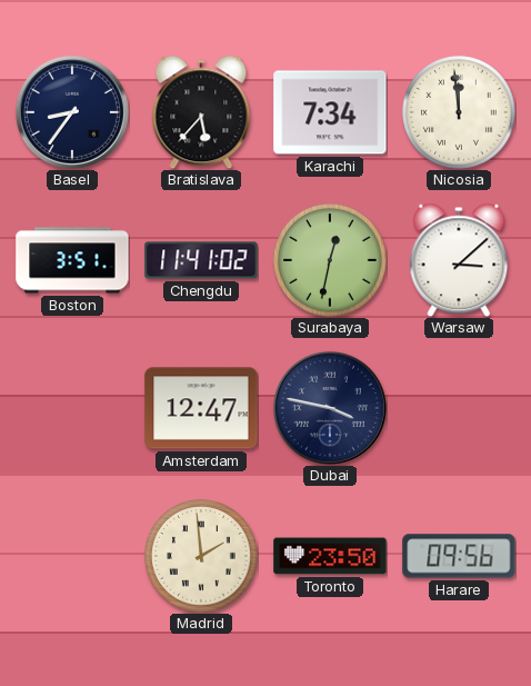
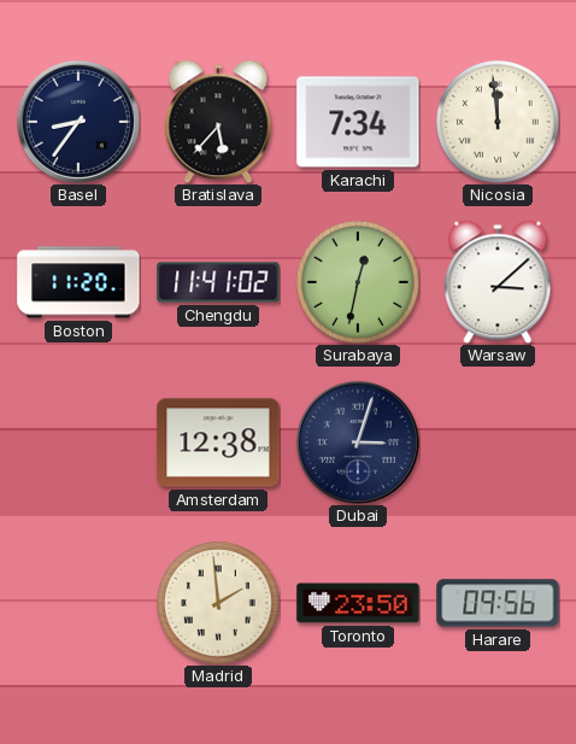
Boston: 3:51 -> 11:20 (78, 282)
Amsterdam: 12:47 -> 12:38 (218, 443)
Dubai: 3:47 -> 3:03 (358, 443)
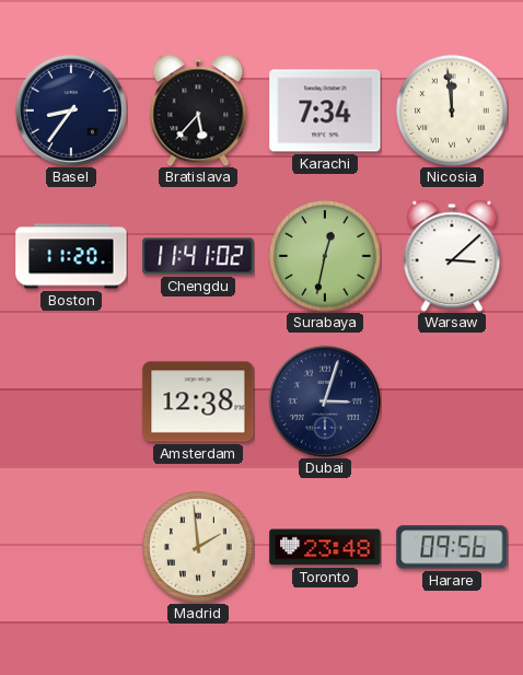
Toronto: 23:50 -> 23:48 (325, 547)
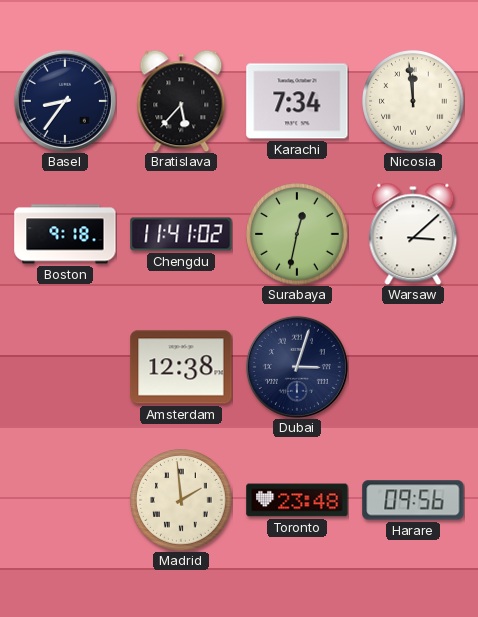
Boston: 11:20 -> 9:18 (65, 234)
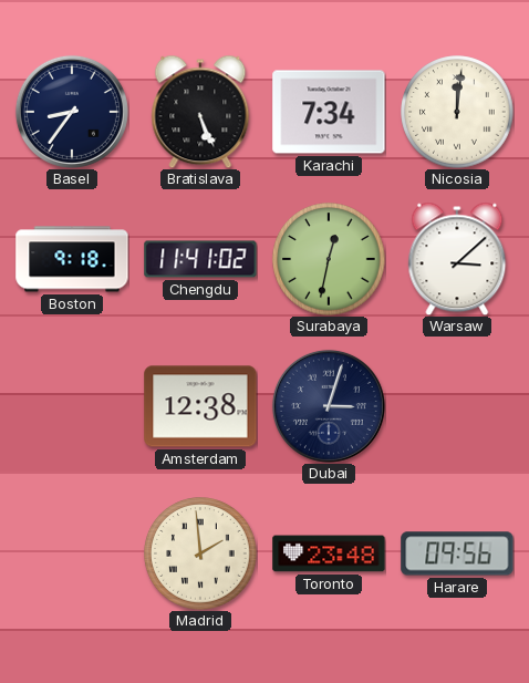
Bratislava: 5:37 -> 5:26 (200, 112)
Nicosia: 11:59 -> 12:01 (457, 112)
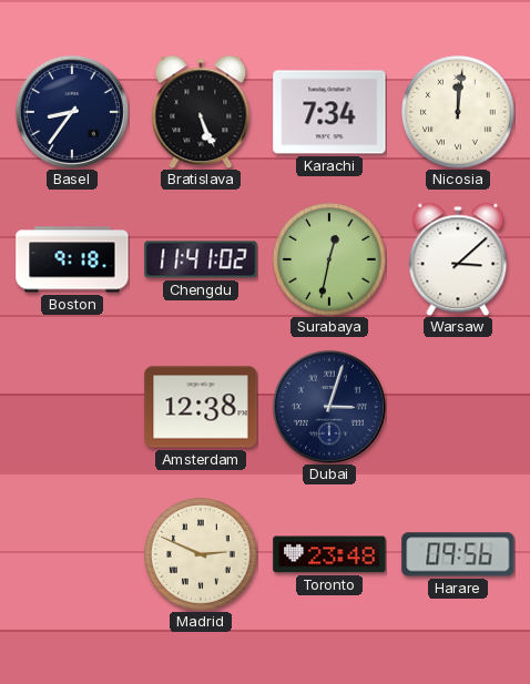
Madrid: 1:59 -> 2:49 (201, 554)
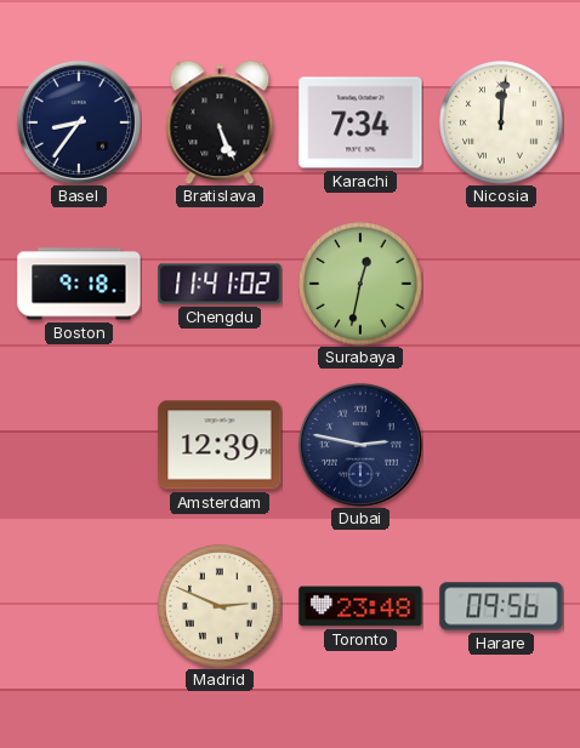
Warsaw: 3:08 -> none (458, 259)
Amsterdam: 12:38 -> 12:39 (220, 445)
Dubai: 3:03 -> 2:47 (360, 445)
